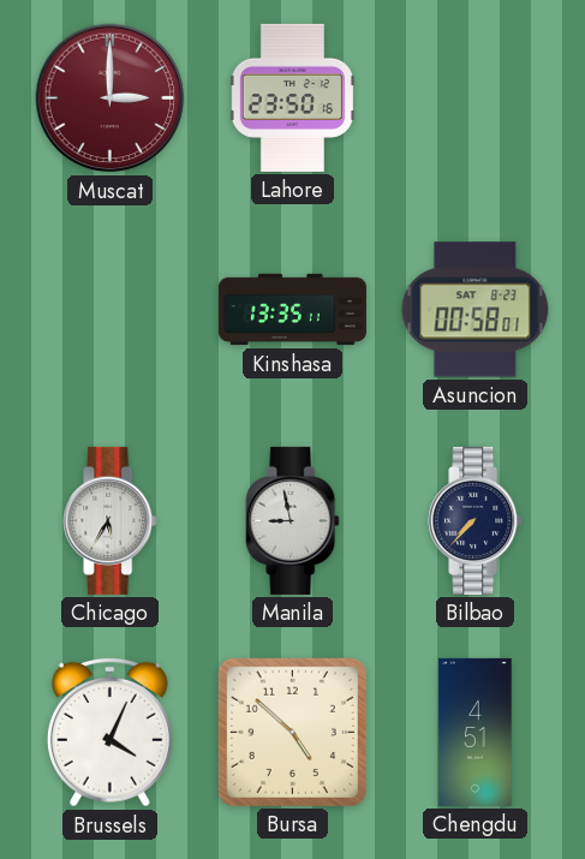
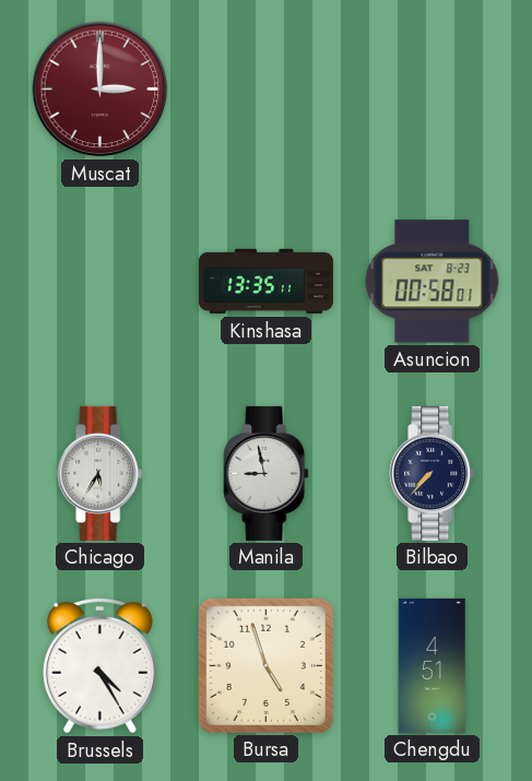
Lahore: 23:50 -> none (292, 97)
Brussels: 4:04 -> 4:25 (99, 665)
Bursa: 4:52 -> 4:57 (265, 665)
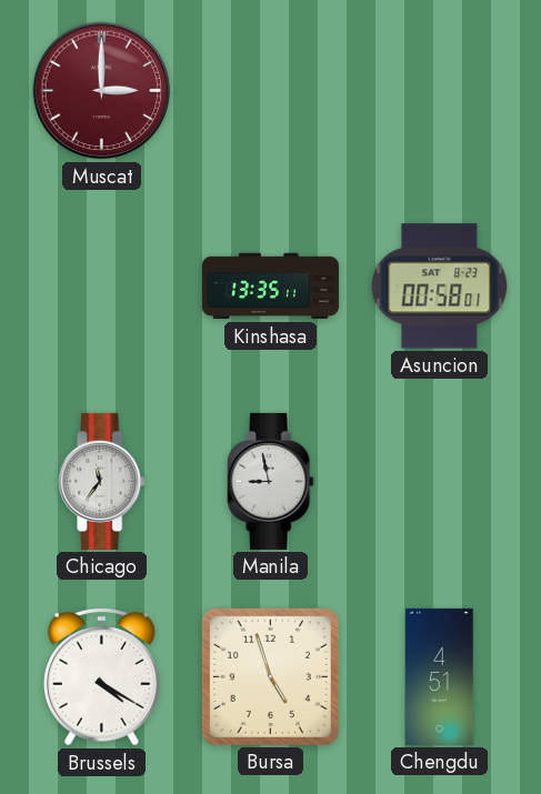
Chicago: 5:35 -> 11:36 (102, 481)
Bilbao: 7:37 -> none (433, 473)
Brussels: 4:25 -> 4:20 (101, 676)
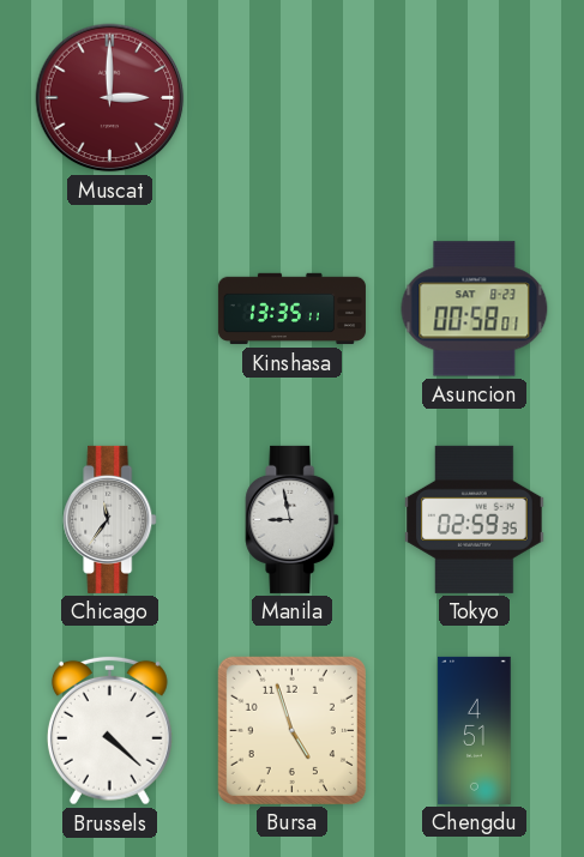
Tokyo: none -> 02:59 (475, 519)
Brussels: 4:20 -> 4:22 (109, 730)
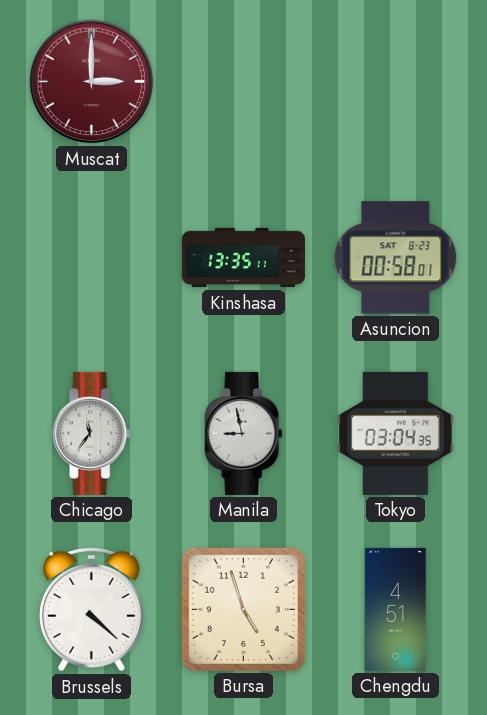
Tokyo: 02:59 -> 03:04 (396, 433)
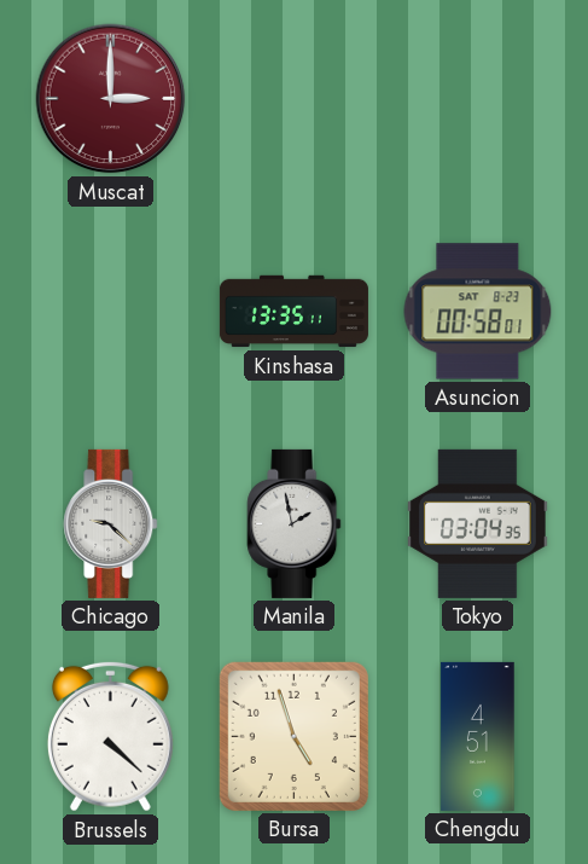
Chicago: 11:36 -> 9:22 (111, 523)
Manila: 8:58 -> 1:58 (295, 523)
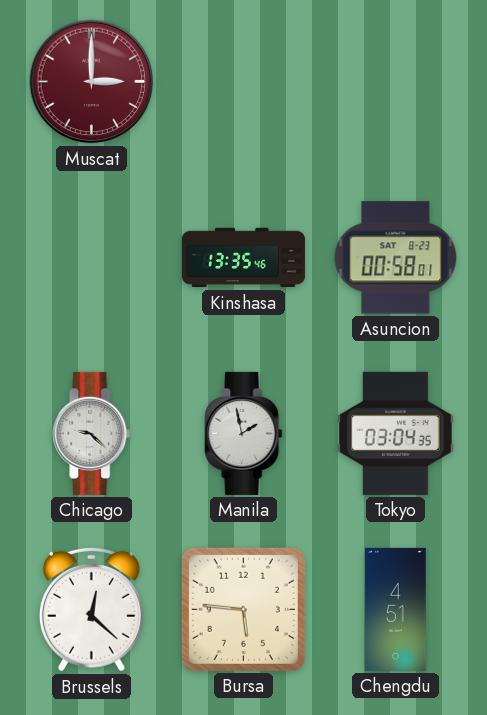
Kinshasa: 13:35:11 -> 13:35:46 (243, 258)
Brussels: 4:22 -> 12:22 (91, 609)
Bursa: 4:57 -> 5:46 (243, 609)
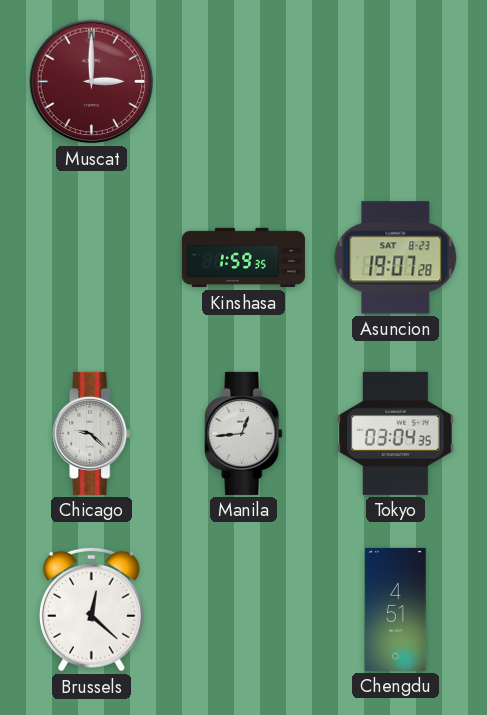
Kinshasa: 13:35 -> 1:59 (243, 258)
Asuncion: 00:58 -> 19:07 (396, 258)
Manila: 1:58 -> 12:44 (244, 433)
Bursa: 5:46 -> none (243, 609)
